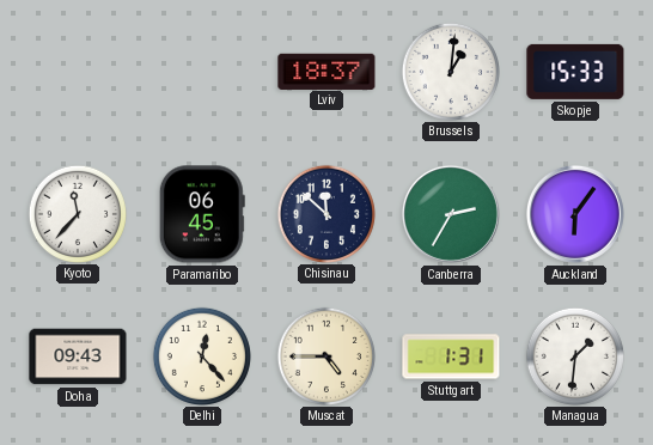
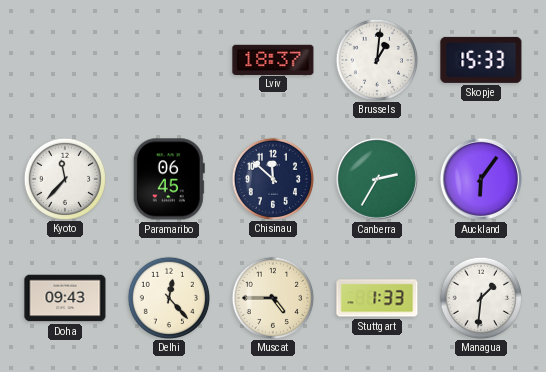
Stuttgart: 1:31 -> 1:33 (377, 298)
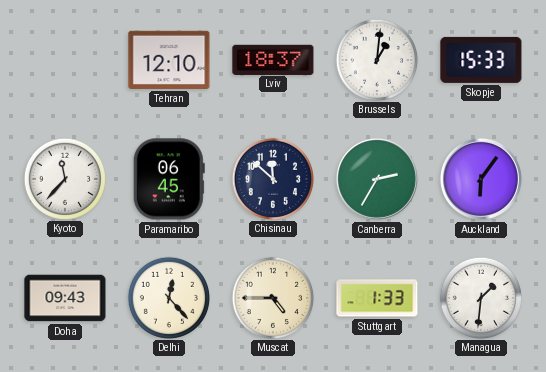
Tehran: none -> 12:10 (169, 60)
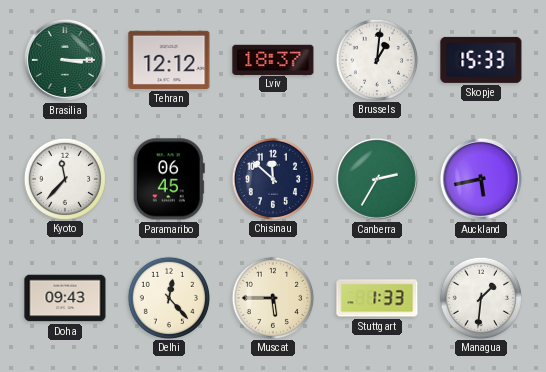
Brasilia: none -> 3:15 (65, 60)
Tehran: 12:10 -> 12:12 (169, 60)
Auckland: 6:06 -> 5:43 (481, 179)
Muscat: 4:45 -> 5:45 (272, 297)
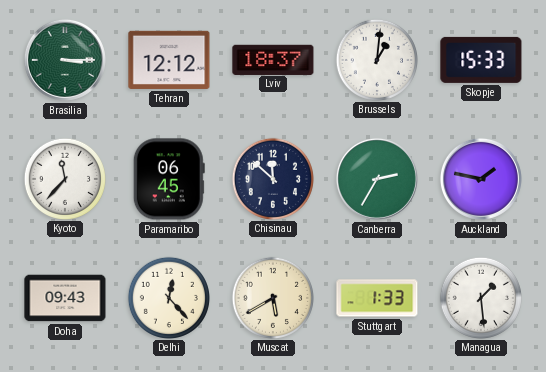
Auckland: 5:43 -> 1:47 (481, 179)
Muscat: 5:45 -> 5:40 (272, 297)
Managua: 1:31 -> 1:29 (480, 297)
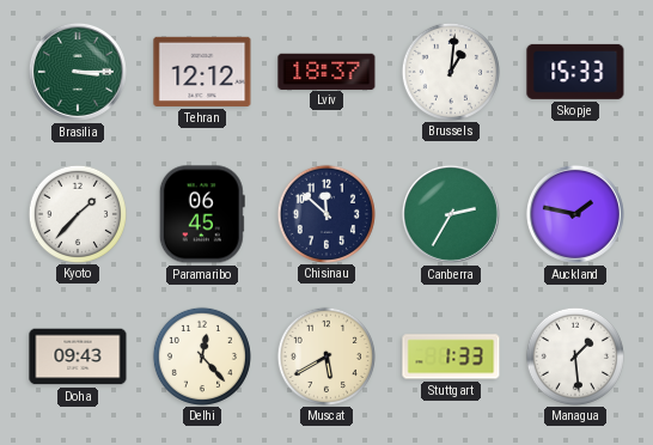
Kyoto: 11:37 -> 1:37 (77, 213)
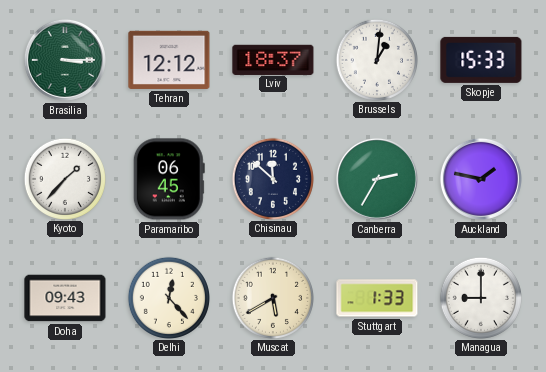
Managua: 1:29 -> 9:00 (480, 297)
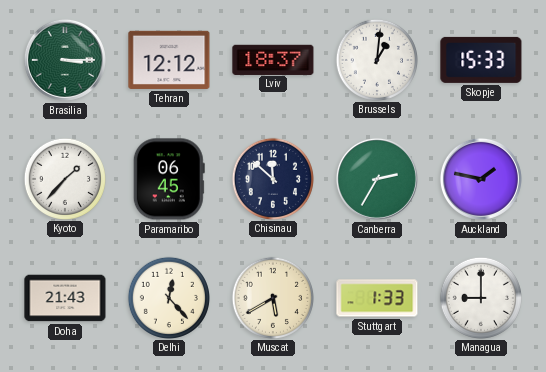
Doha: 09:43 -> 21:43 (65, 298)
